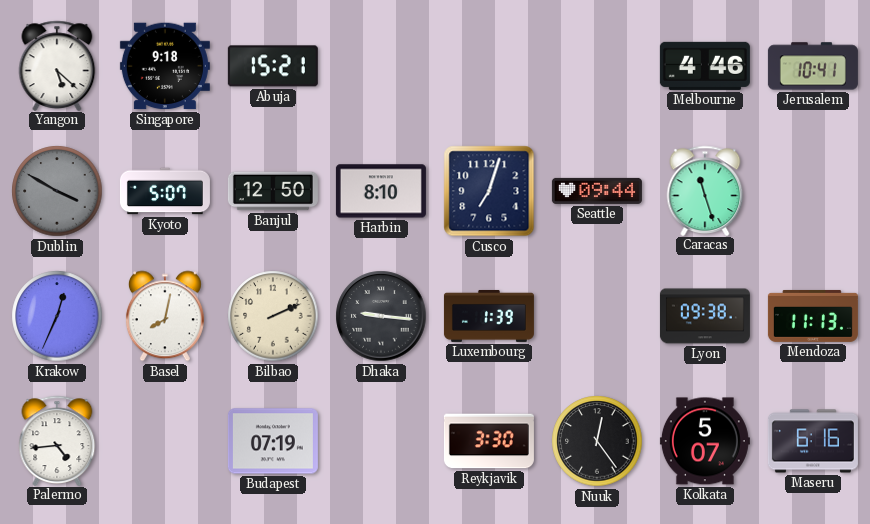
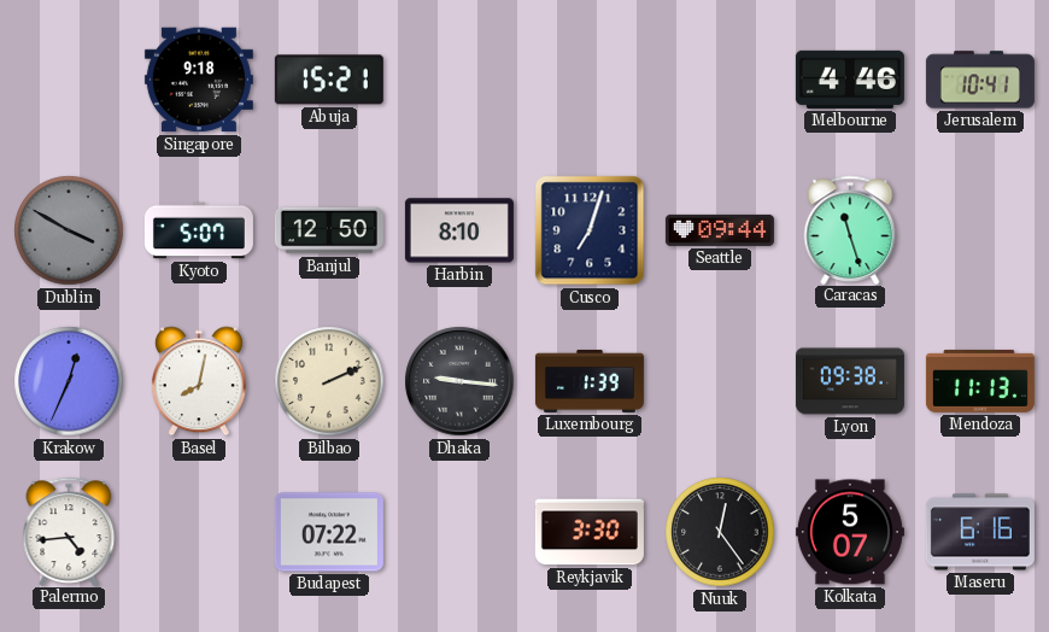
Yangon: 5:22 -> none (57, 65)
Budapest: 07:19 -> 07:22 (329, 532)
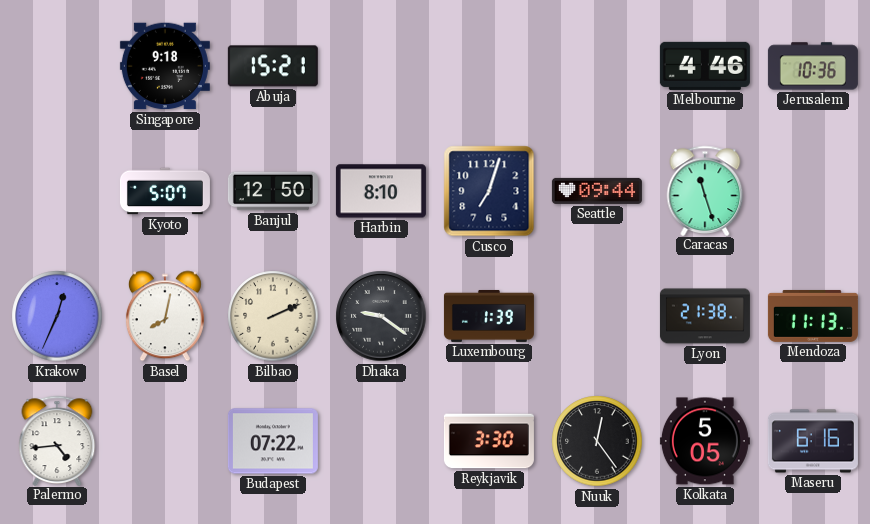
Jerusalem: 10:41 -> 10:36 (813, 66)
Dublin: 3:50 -> none (69, 230)
Dhaka: 9:16 -> 9:21 (381, 316)
Lyon: 09:38 -> 21:38 (705, 316)
Kolkata: 5:07 -> 5:05 (705, 441)
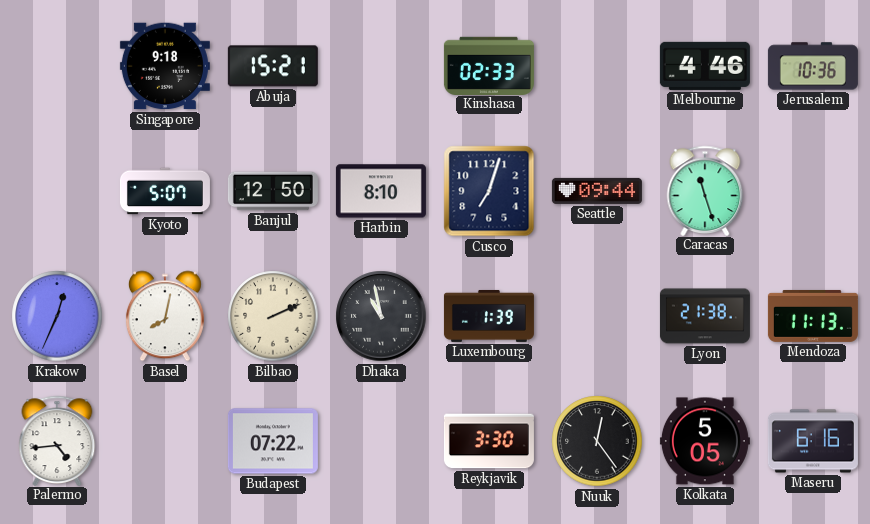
Kinshasa: none -> 02:33 (489, 65)
Dhaka: 9:21 -> 10:58 (381, 316)
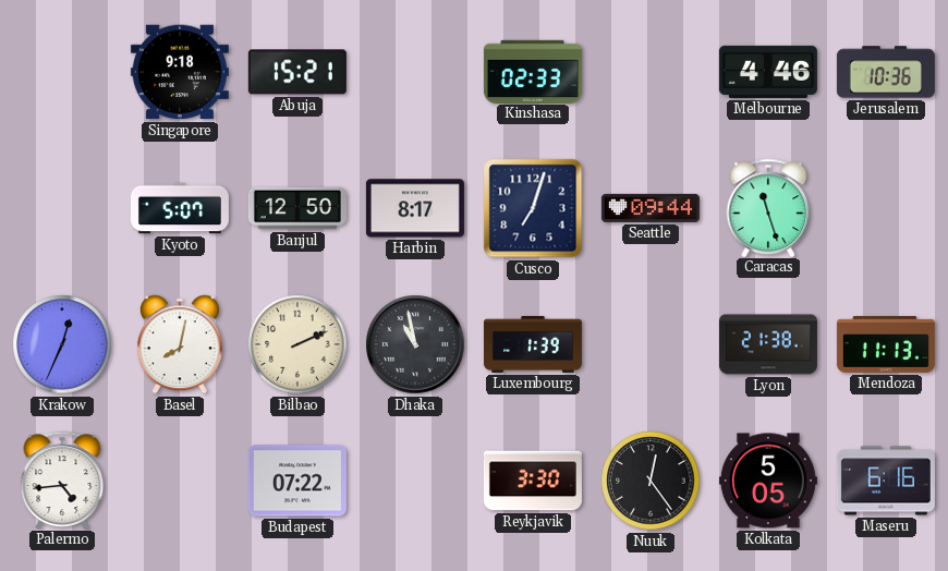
Harbin: 8:10 -> 8:17 (415, 208)
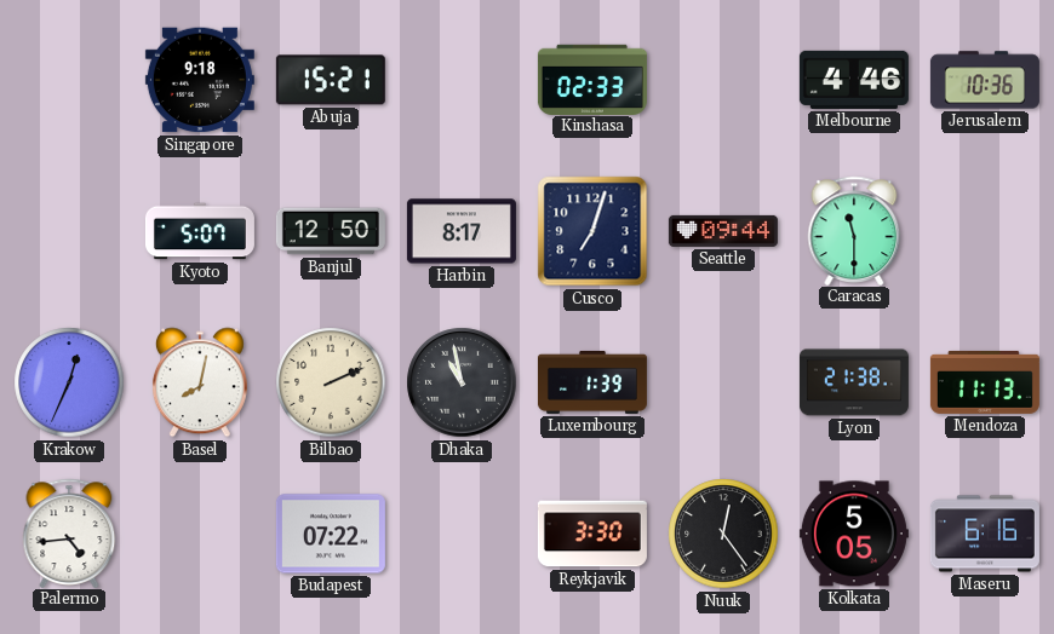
Caracas: 11:27 -> 11:30 (854, 230)
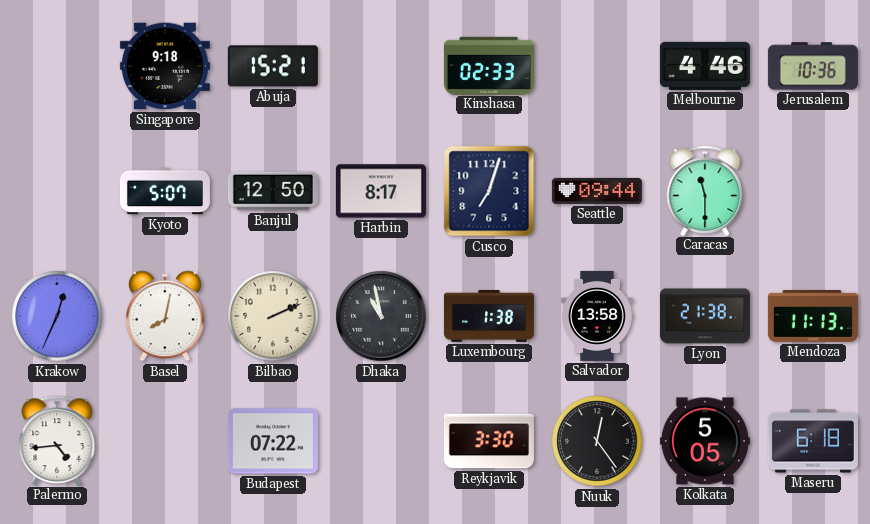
Luxembourg: 1:39 -> 1:38 (489, 316)
Salvador: none -> 13:58 (597, 316)
Maseru: 6:16 -> 6:18 (813, 441)
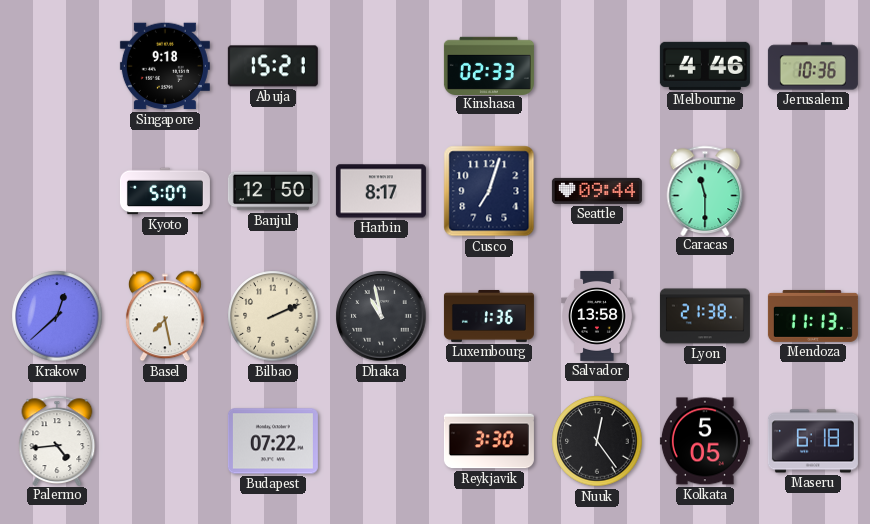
Krakow: 12:34 -> 12:38 (57, 316)
Basel: 8:02 -> 7:28 (165, 316)
Luxembourg: 1:38 -> 1:36 (489, 316)
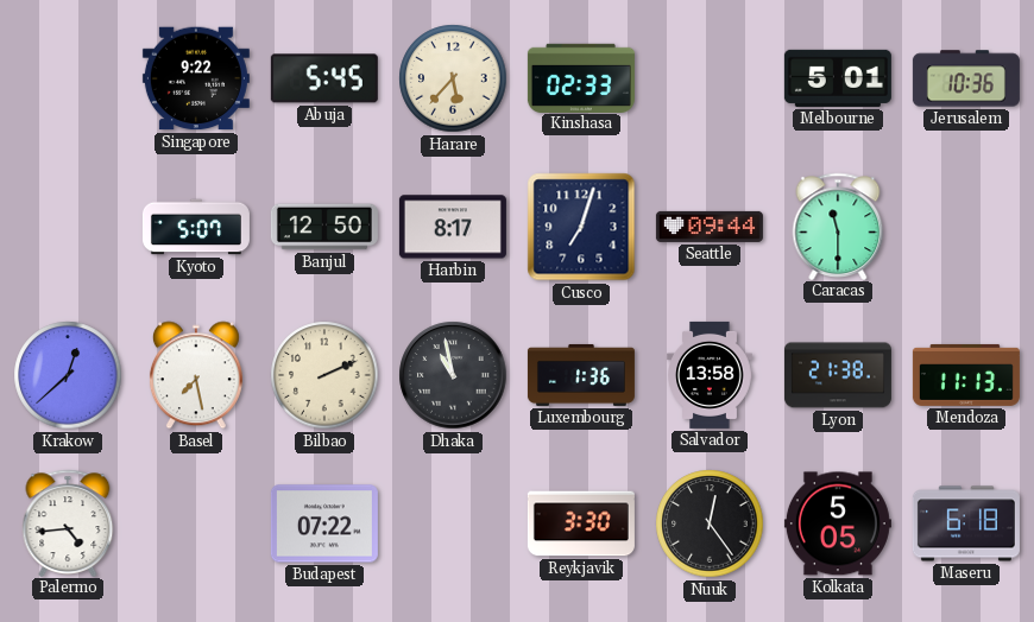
Singapore: 9:18 -> 9:22 (196, 78)
Abuja: 15:21 -> 5:45 (324, 78)
Harare: none -> 5:37 (453, 78)
Melbourne: 4:46 -> 5:01 (838, 78)
